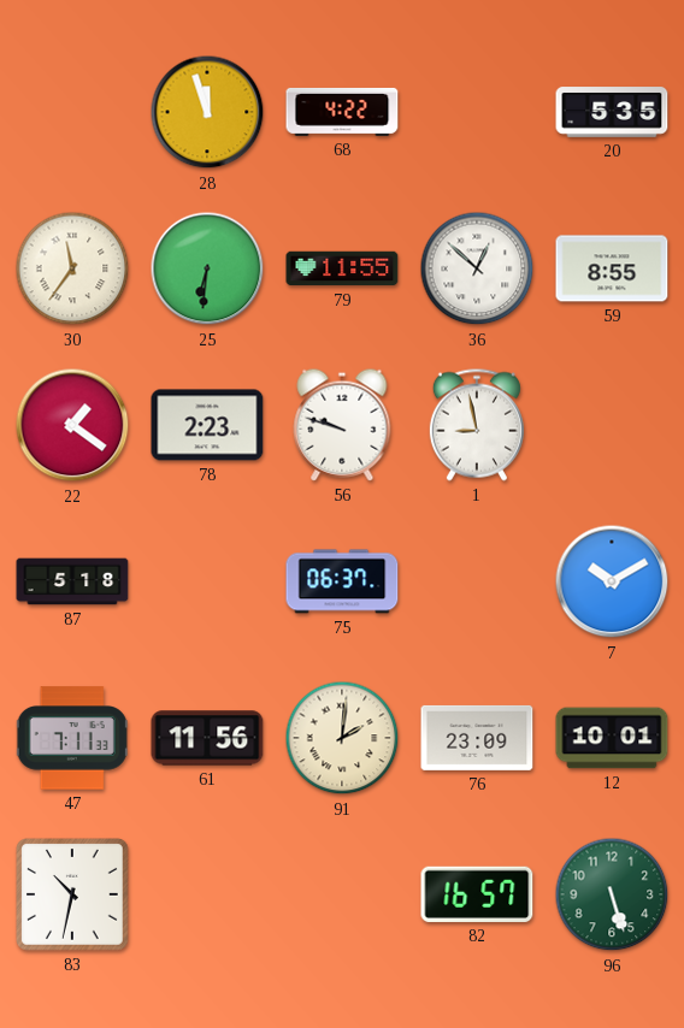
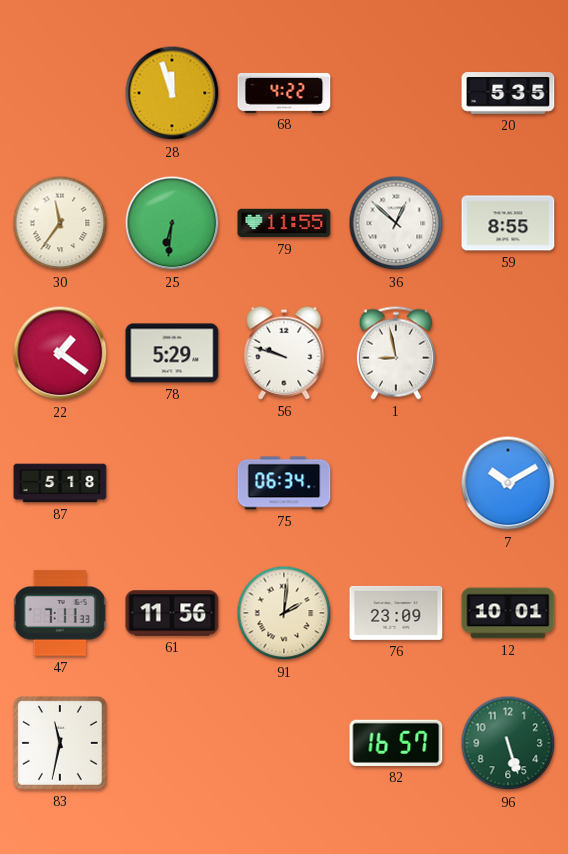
78: 2:23 -> 5:29 (172, 353)
75: 06:37 -> 06:34 (284, 483)
83: 10:32 -> 11:32 (61, 744)
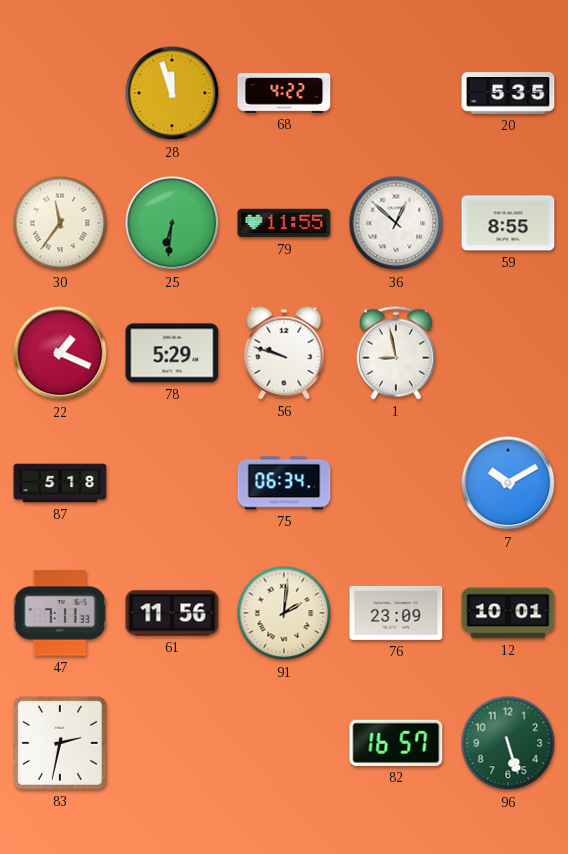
22: 1:21 -> 1:19 (60, 353)
83: 11:32 -> 2:32 (61, 744)
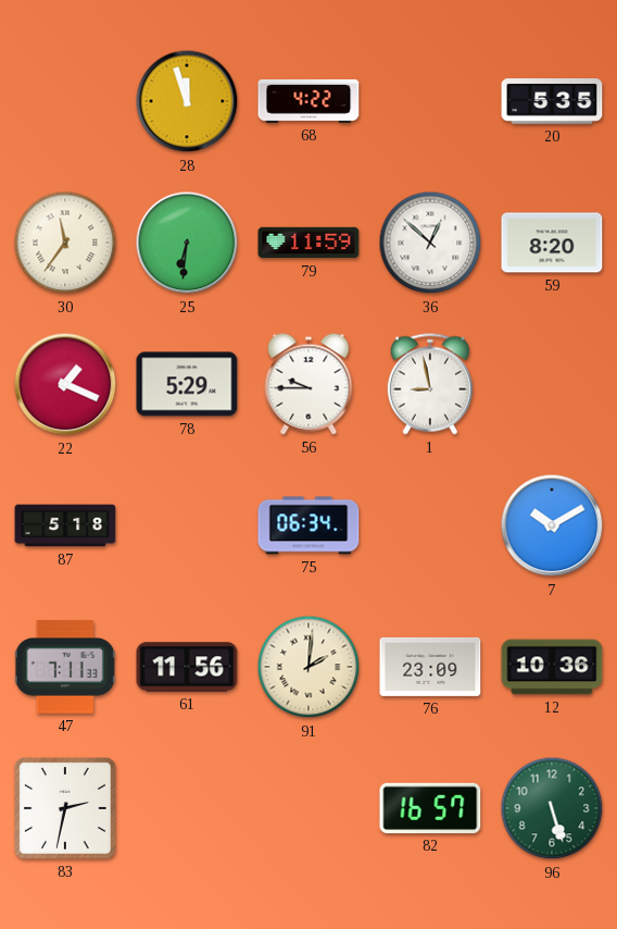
79: 11:55 -> 11:59 (308, 243)
59: 8:55 -> 8:20 (552, 243)
56: 9:48 -> 9:45 (308, 384)
12: 10:01 -> 10:36 (552, 667)
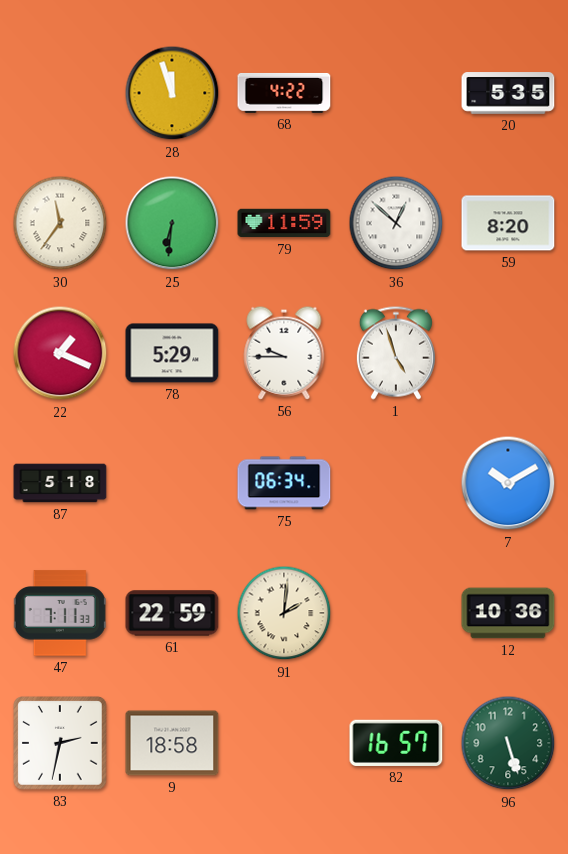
1: 8:58 -> 4:57 (396, 353)
61: 11:56 -> 22:59 (172, 613)
76: 23:09 -> none (430, 667)
9: none -> 18:58 (172, 743)
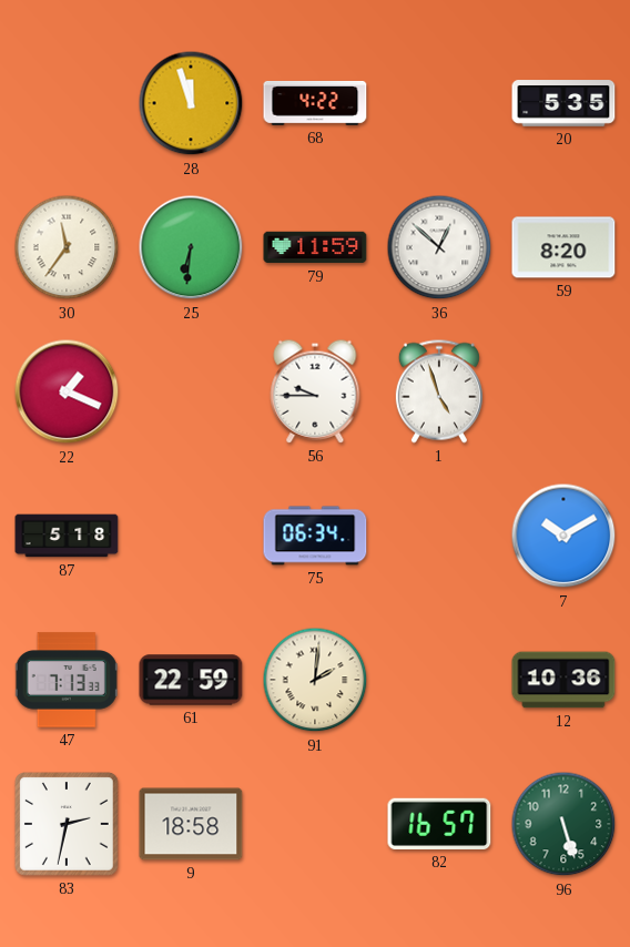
78: 5:29 -> none (172, 353)
47: 7:11 -> 7:13 (67, 680)
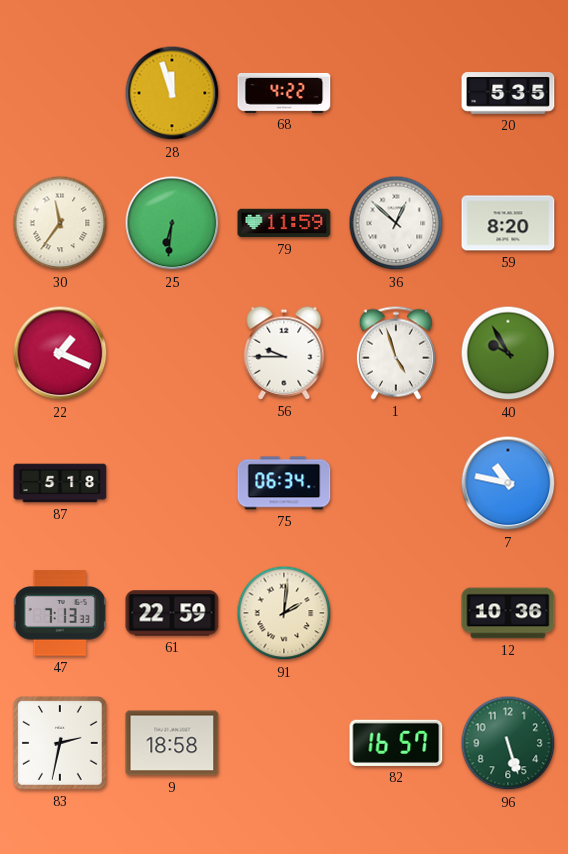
40: none -> 9:55 (508, 353)
7: 10:10 -> 10:47 (508, 483)
